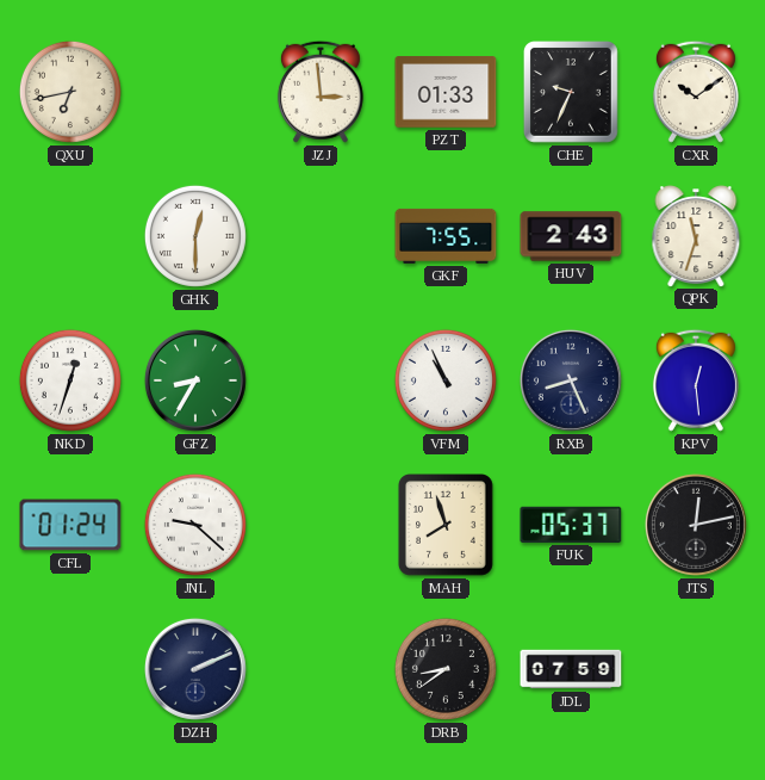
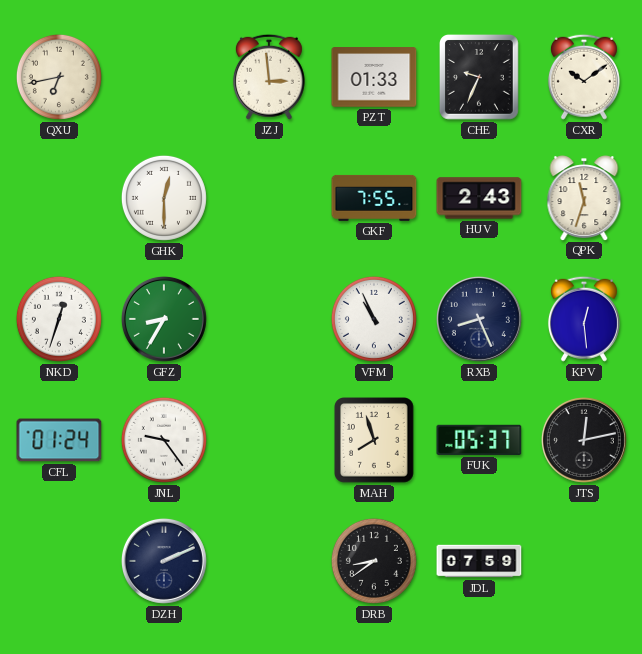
JNL: 9:22 -> 9:24 (164, 440)
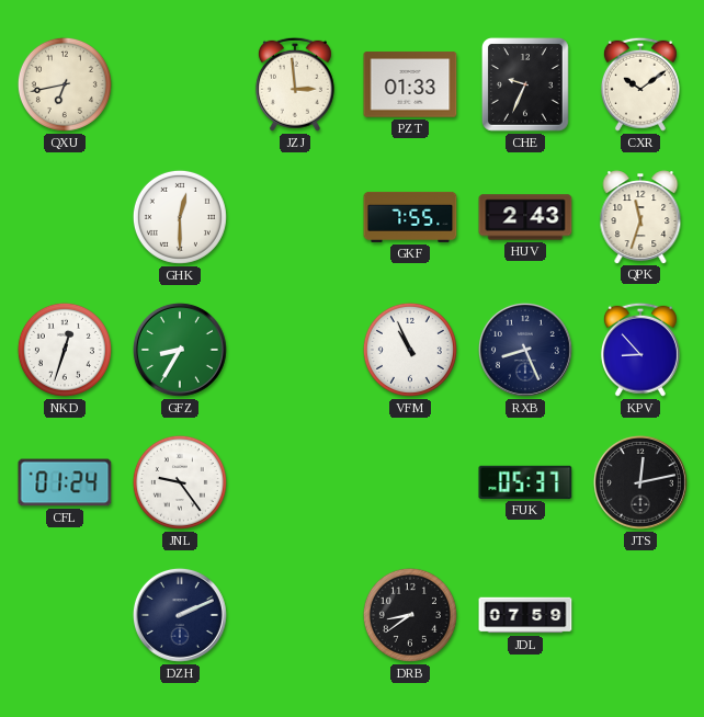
KPV: 12:29 -> 8:53 (640, 350)
MAH: 7:57 -> none (375, 441)
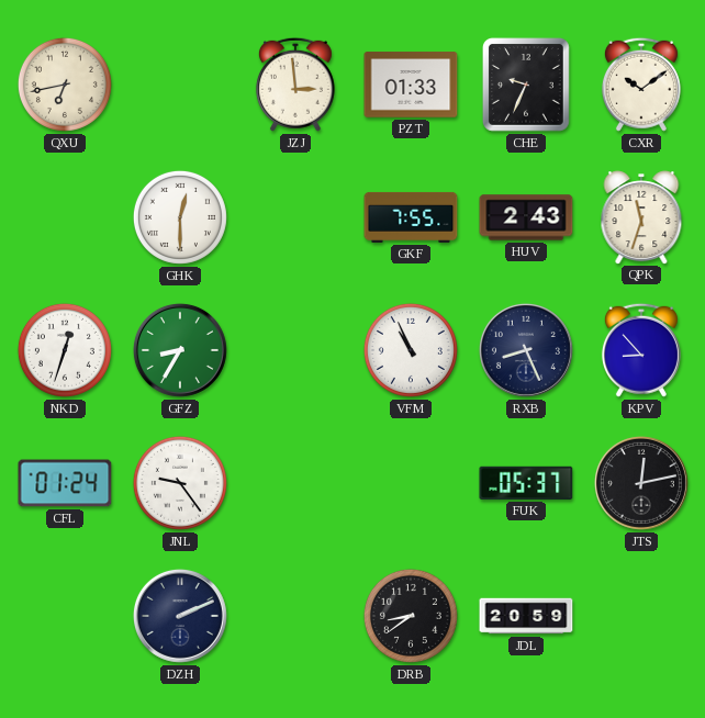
JDL: 07:59 -> 20:59 (526, 616)
